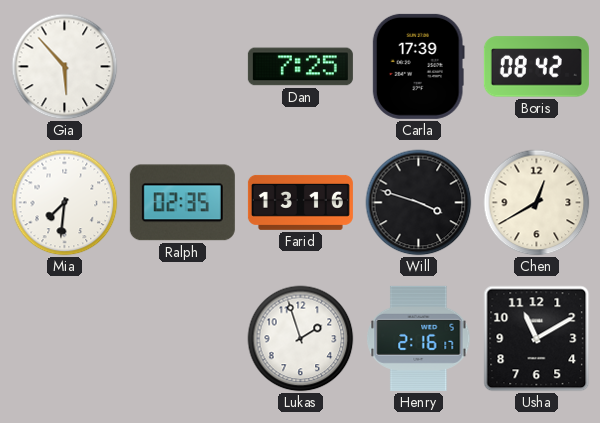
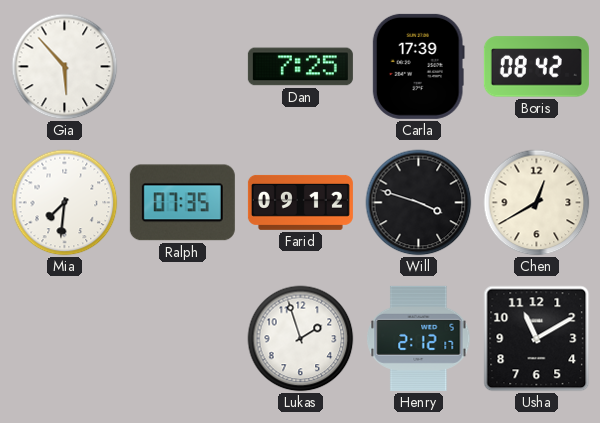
Ralph: 02:35 -> 07:35 (182, 203)
Farid: 13:16 -> 09:12 (300, 202)
Henry: 2:16 -> 2:12 (419, 338)
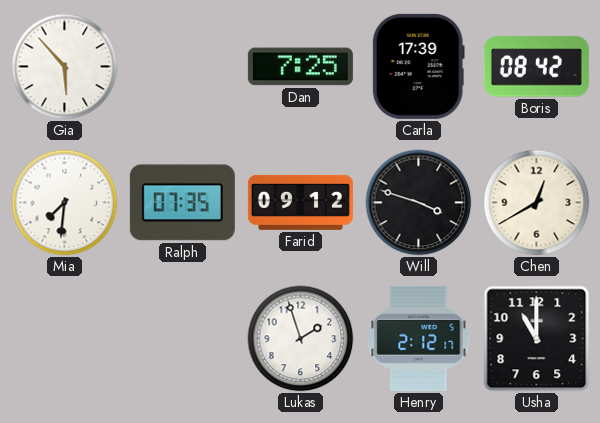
Usha: 11:10 -> 11:00 (537, 339)
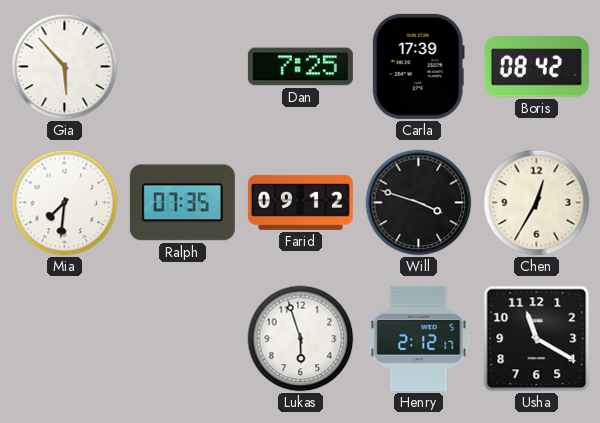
Chen: 12:40 -> 12:35 (537, 203)
Lukas: 1:57 -> 5:57 (301, 339)
Usha: 11:00 -> 11:20 (537, 339)
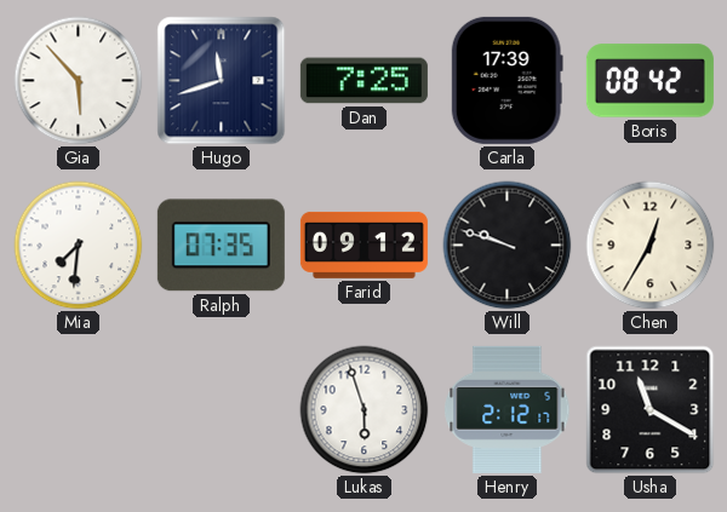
Hugo: none -> 11:42 (222, 81)
Will: 3:48 -> 9:48 (508, 246)
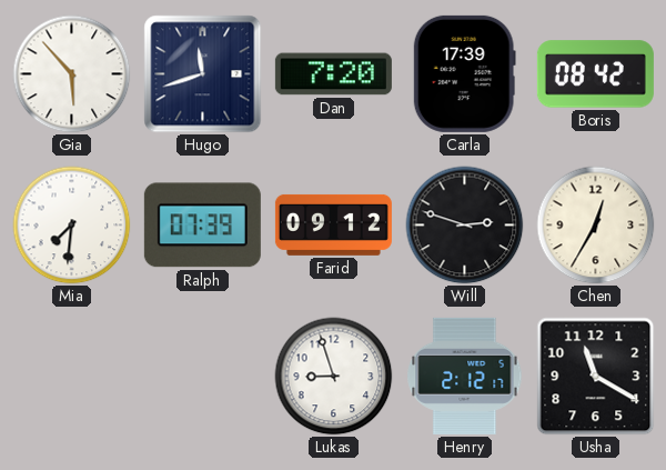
Dan: 7:25 -> 7:20 (333, 74)
Ralph: 07:35 -> 07:39 (202, 226)
Will: 9:48 -> 2:48 (465, 226)
Lukas: 5:57 -> 8:57 (334, 377)
